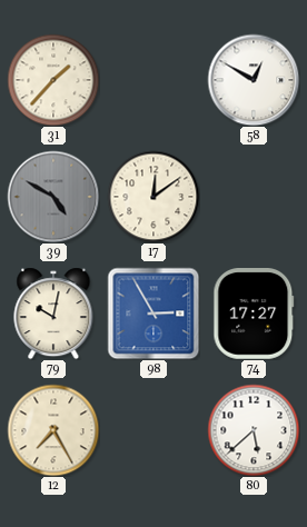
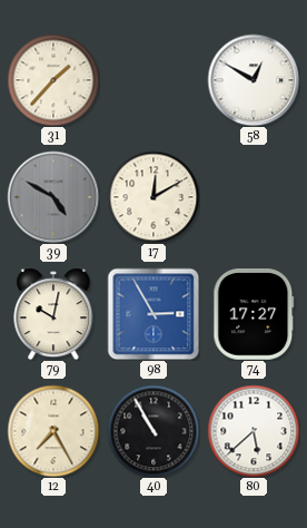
17: 12:09 -> 12:10 (153, 197)
40: none -> 10:55 (153, 431)
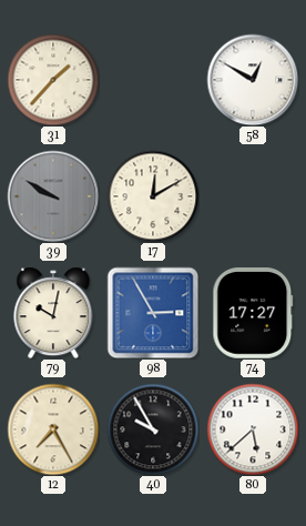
39: 4:50 -> 9:50 (53, 196)
40: 10:55 -> 9:55 (153, 429)
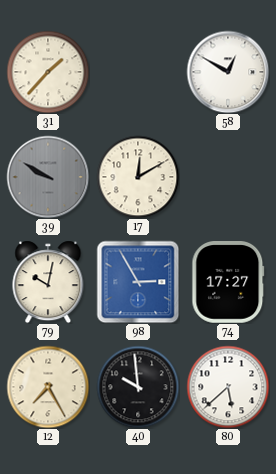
40: 9:55 -> 9:59 (138, 387)
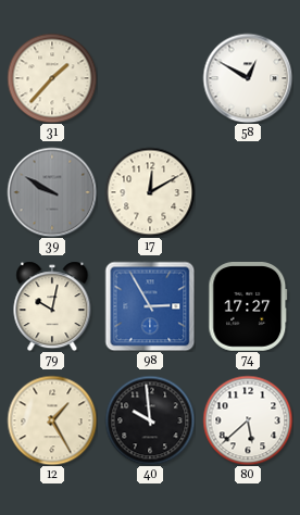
12: 7:25 -> 1:25 (52, 420)
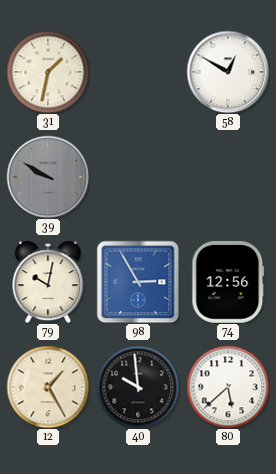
31: 1:37 -> 1:32 (48, 72)
17: 12:10 -> none (150, 192)
74: 17:27 -> 12:56 (228, 282)
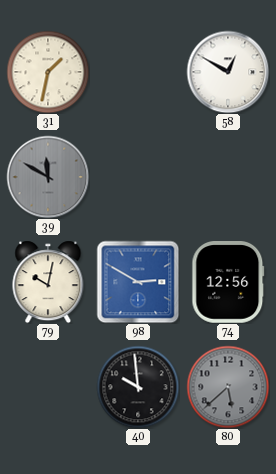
39: 9:50 -> 11:50 (48, 177)
98: 2:55 -> 2:50 (138, 282)
12: 1:25 -> none (48, 387)
80 dial: white -> grey (228, 387)
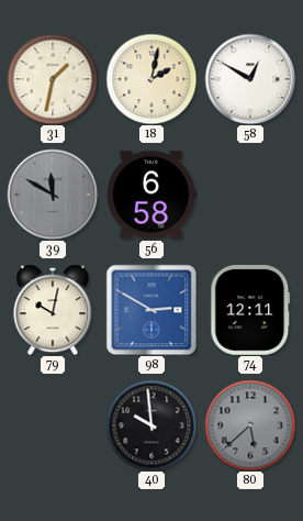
18: none -> 2:02 (151, 79)
56: none -> 6:58 (151, 195)
74: 12:56 -> 12:11 (250, 310)
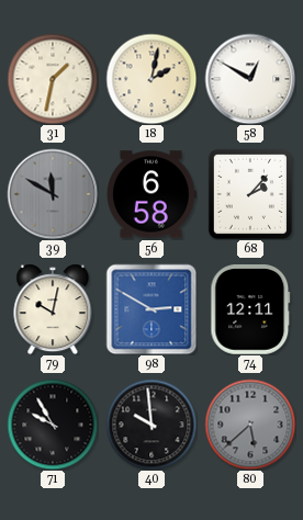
68: none -> 2:07 (250, 194)
71: none -> 9:55 (53, 425)
